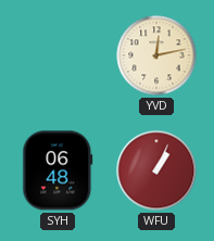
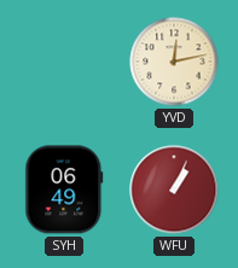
SYH: 06:48 -> 06:49 (64, 190)
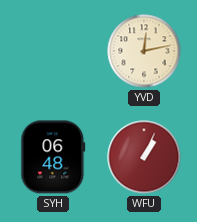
SYH: 06:49 -> 06:48 (53, 157)
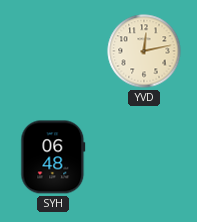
WFU: 1:04 -> none (144, 157)
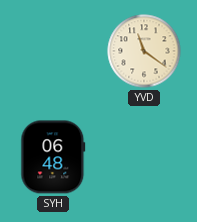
YVD: 12:13 -> 11:21 (144, 51)
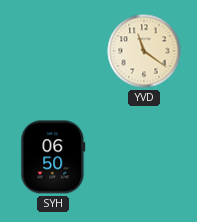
SYH: 06:48 -> 06:50 (53, 157)
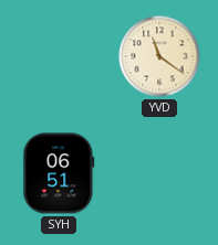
SYH: 06:50 -> 06:51 (59, 173)
